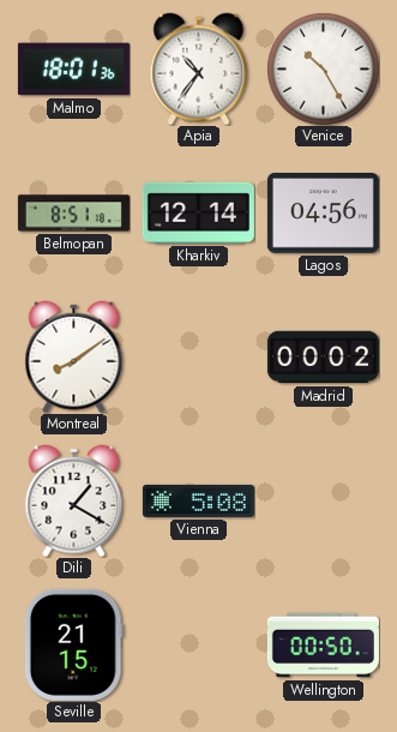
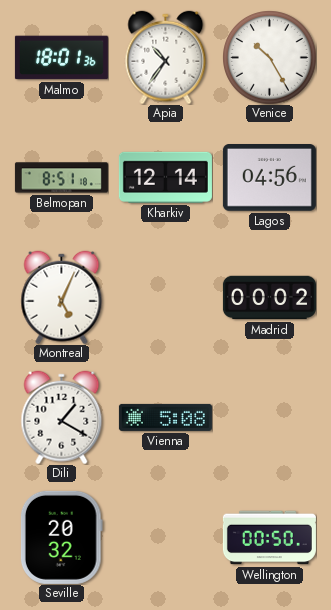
Montreal: 8:09 -> 5:04 (62, 297)
Seville: 21:15 -> 20:32 (61, 537)
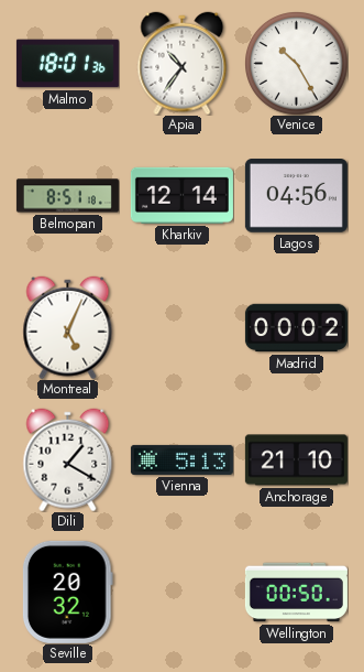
Vienna: 5:08 -> 5:13 (181, 459)
Anchorage: none -> 21:10 (296, 460)
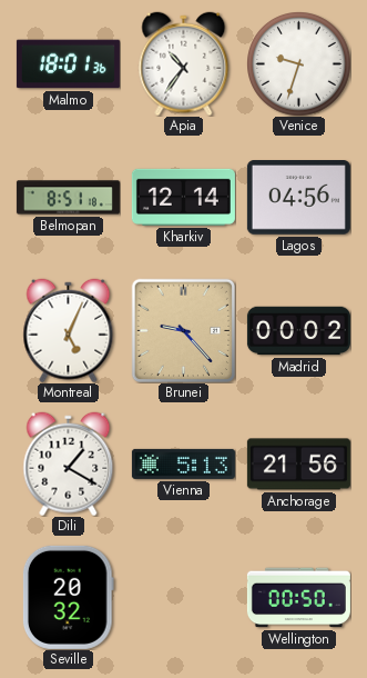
Venice: 10:25 -> 9:33 (299, 64)
Brunei: none -> 9:23 (183, 330)
Anchorage: 21:10 -> 21:56 (298, 465)
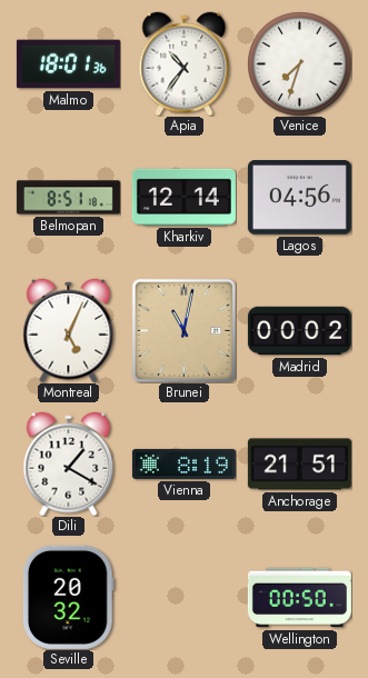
Venice: 9:33 -> 7:33 (300, 64)
Brunei: 9:23 -> 11:02 (183, 330)
Vienna: 5:13 -> 8:19 (183, 463)
Anchorage: 21:56 -> 21:51 (299, 465)
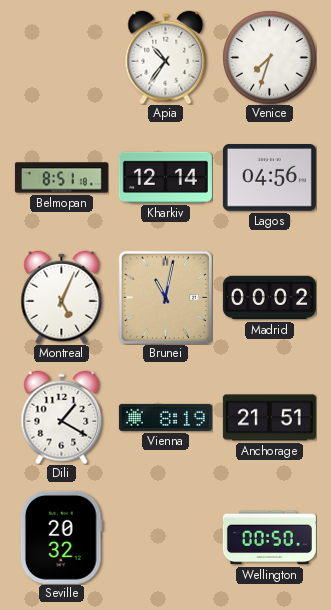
Malmo: 18:01 -> none (68, 64)
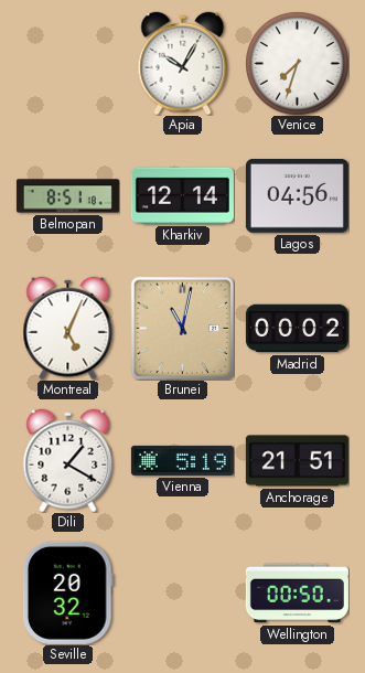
Apia: 10:36 -> 10:05 (183, 63)
Vienna: 8:19 -> 5:19 (182, 460)
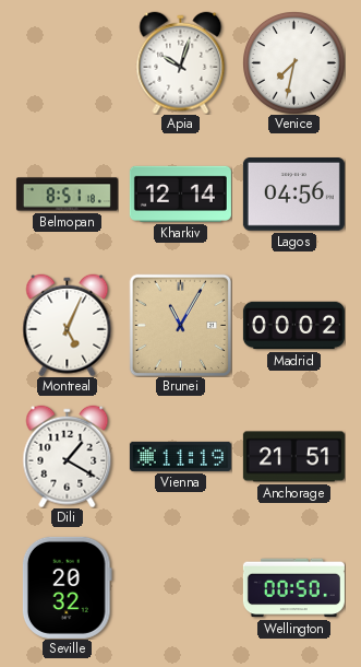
Apia: 10:05 -> 10:03 (181, 62)
Venice: 7:33 -> 7:32 (294, 63)
Brunei: 11:02 -> 11:05 (180, 325)
Vienna: 5:19 -> 11:19 (180, 456)
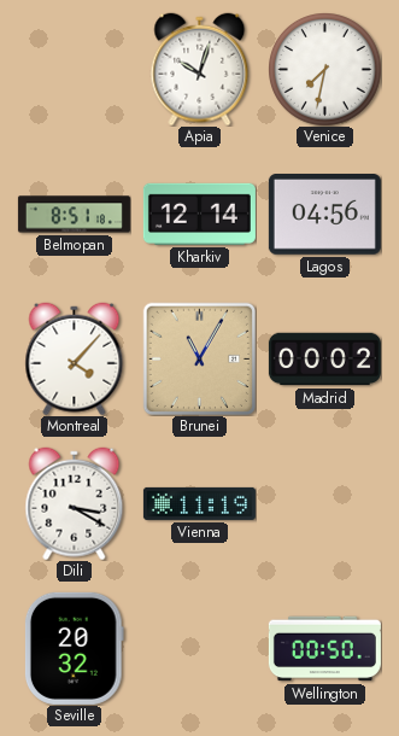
Montreal: 5:04 -> 4:07 (75, 358)
Dili: 1:20 -> 3:20 (75, 503)
Anchorage: 21:51 -> none (293, 457)
